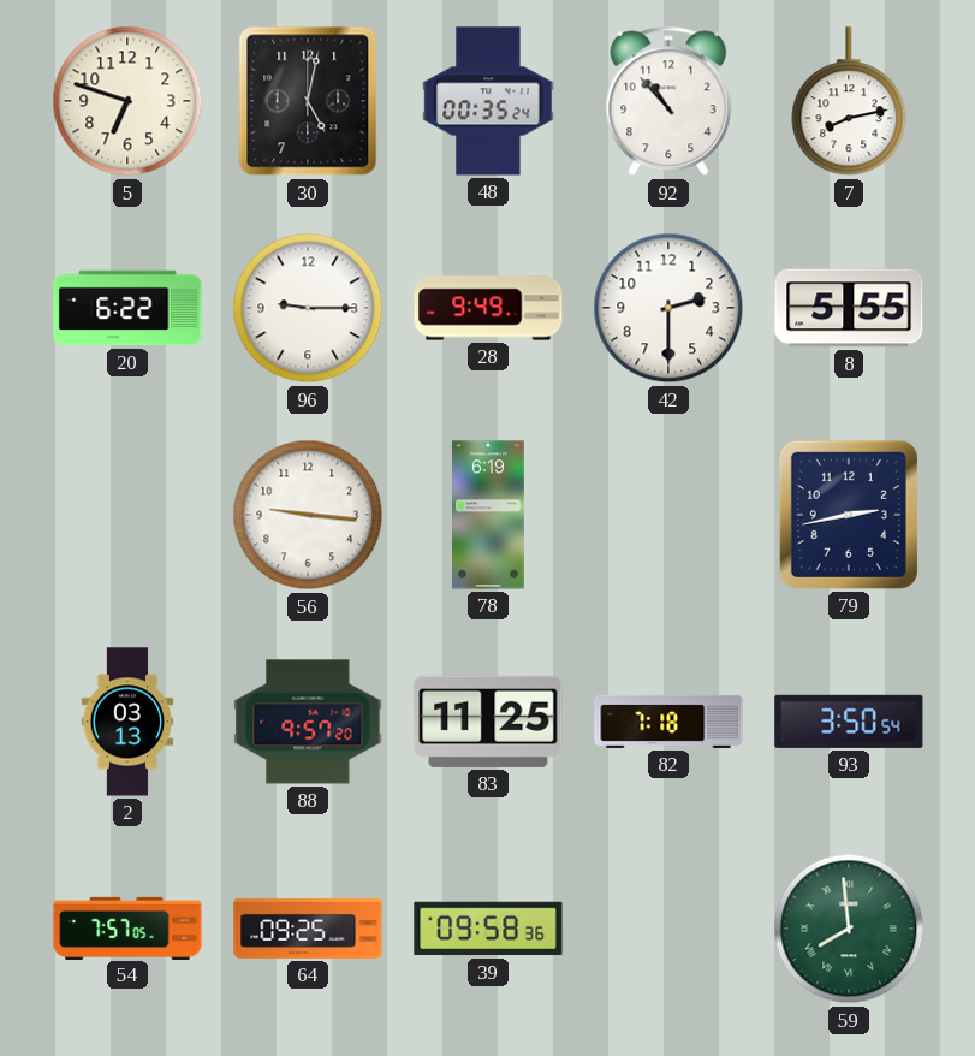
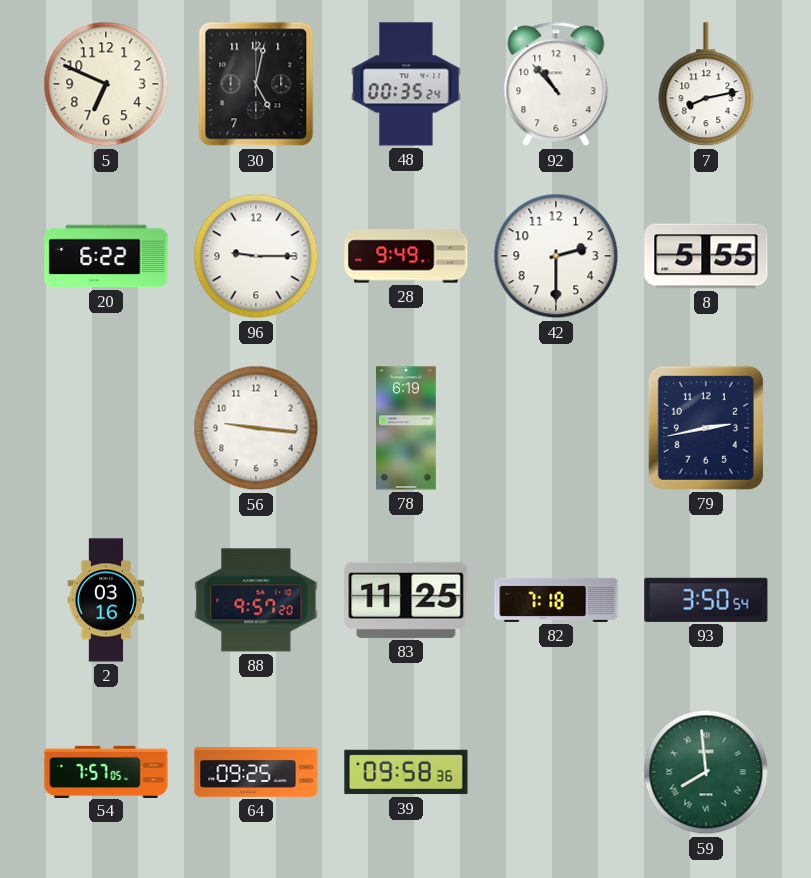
5: 6:48 -> 6:49 (106, 84)
2: 03:13 -> 03:16 (106, 600)
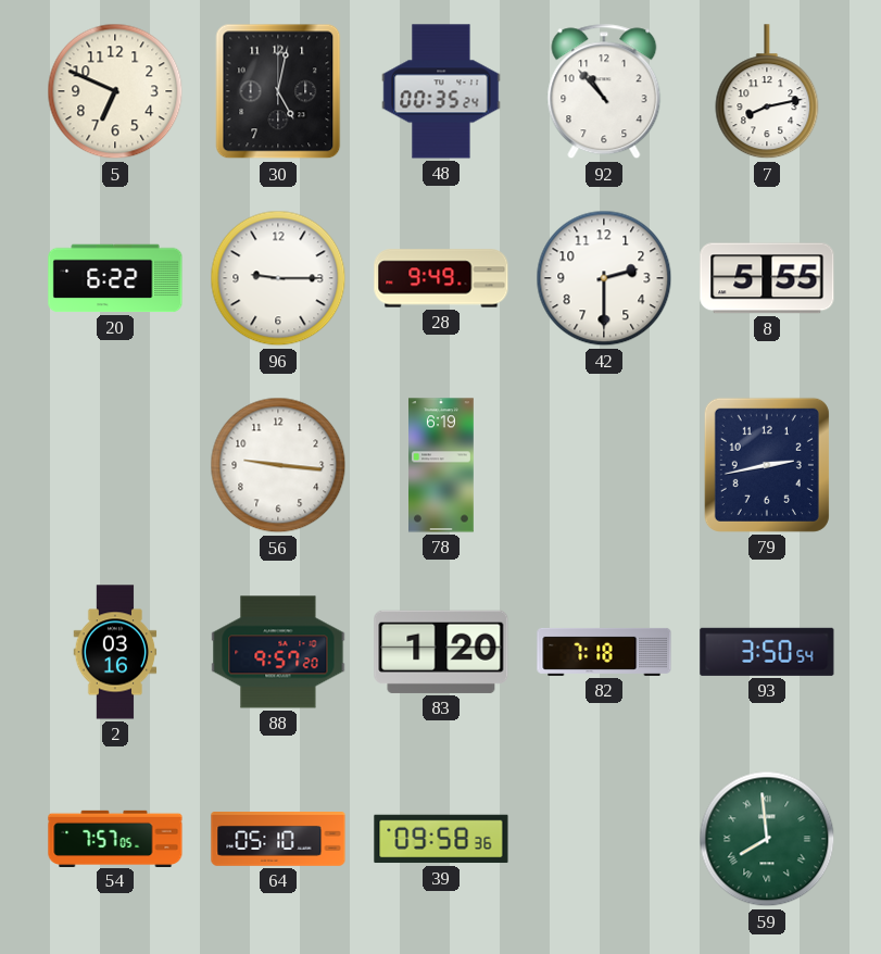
83: 11:25 -> 1:20 (441, 652)
64: 09:25 -> 05:10 (278, 840)
